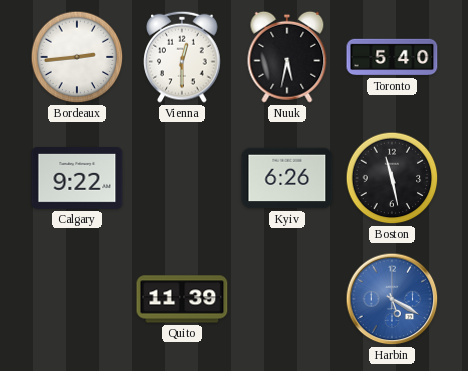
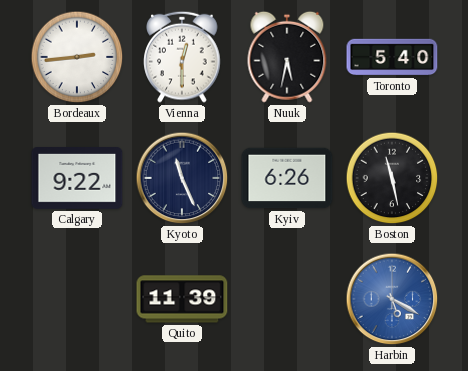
Kyoto: none -> 11:26 (182, 178)
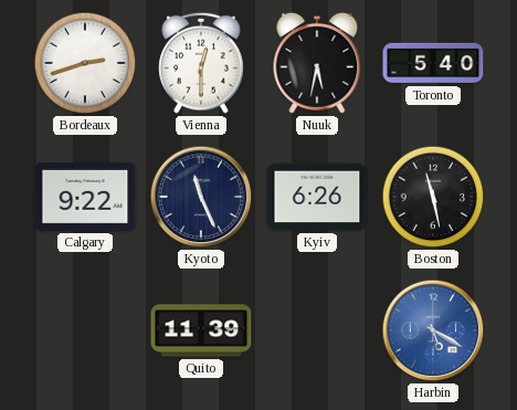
Bordeaux: 2:44 -> 2:42 (85, 63)
